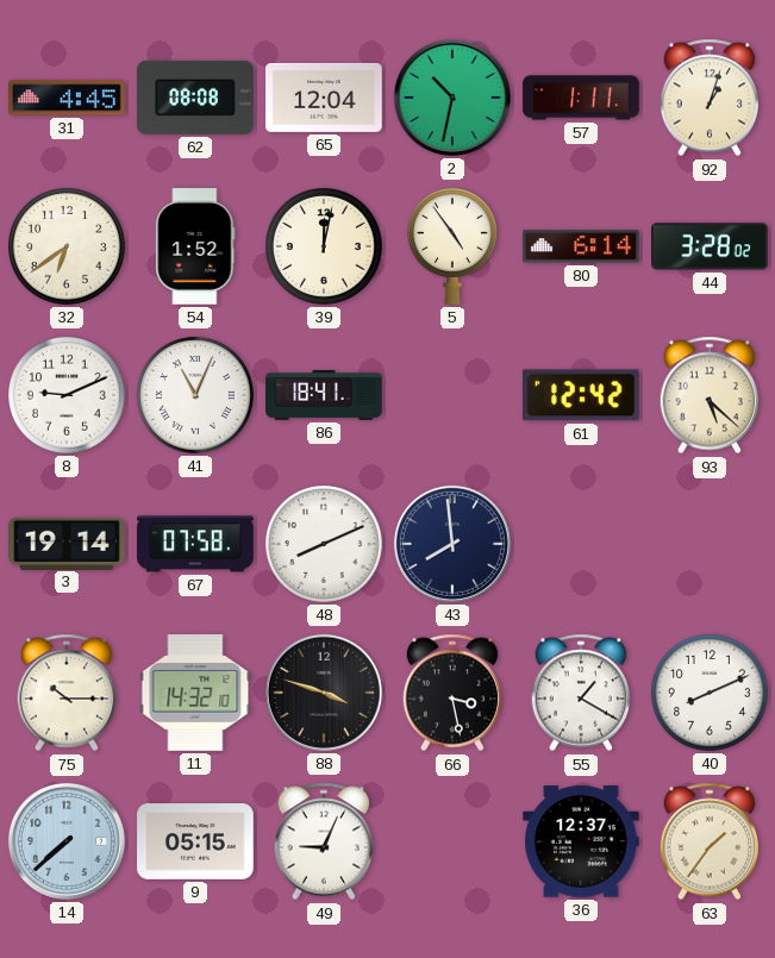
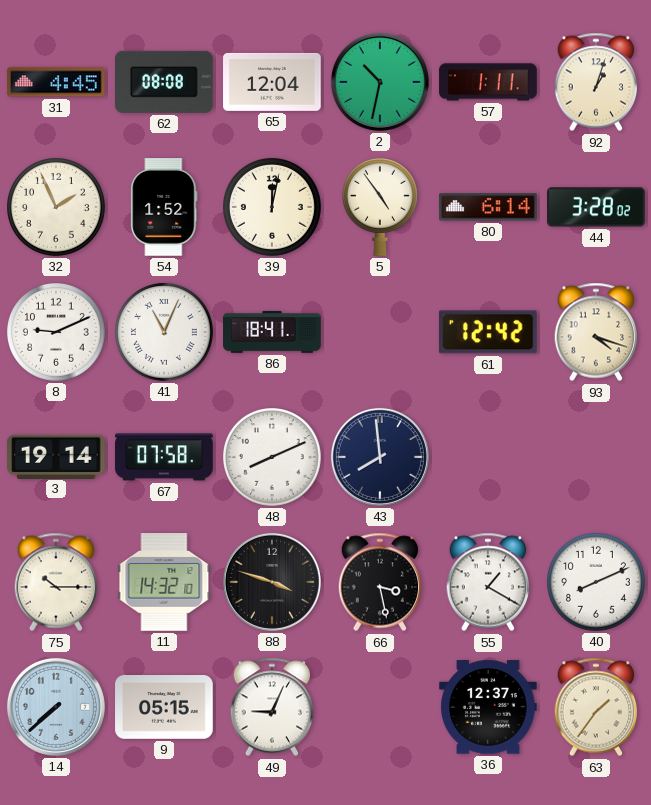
32: 6:39 -> 1:56 (57, 208)
93: 5:22 -> 4:18 (596, 332)
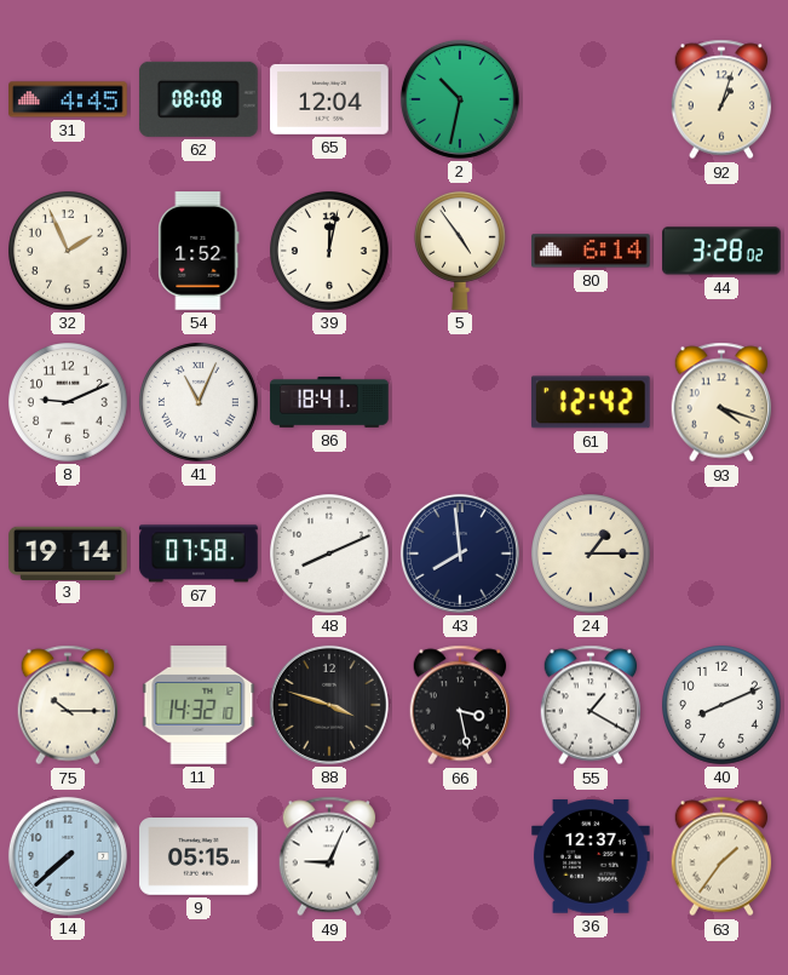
57: 1:11 -> none (488, 82)
24: none -> 1:15 (592, 555)
